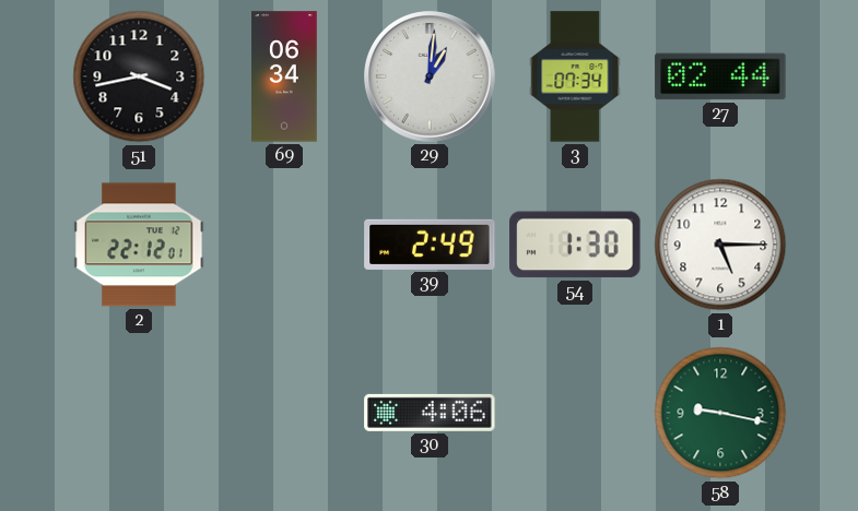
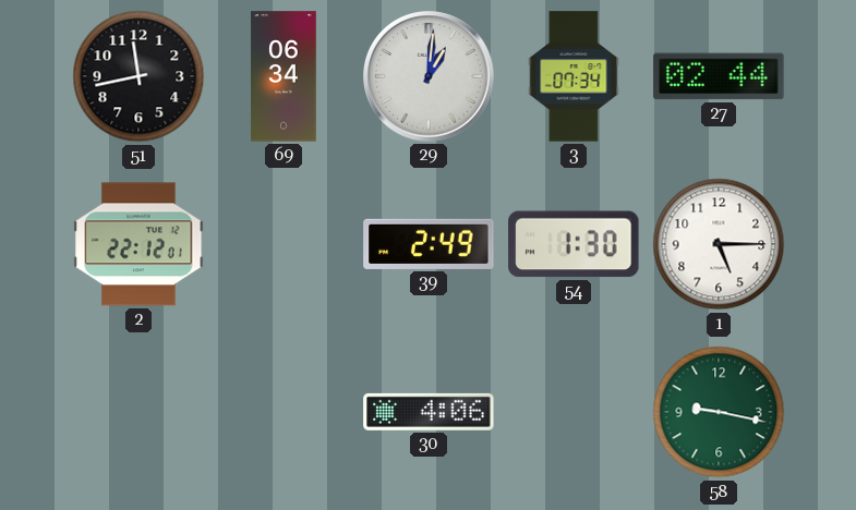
51: 3:43 -> 11:43 (138, 76)
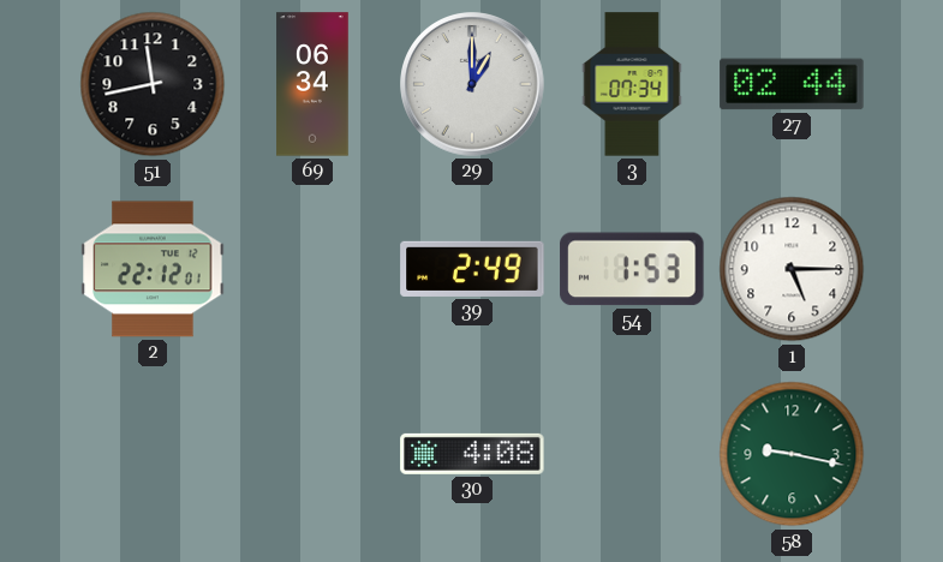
29: 1:01 -> 1:00 (472, 84)
54: 1:30 -> 1:53 (632, 269)
30: 4:06 -> 4:08 (472, 454)
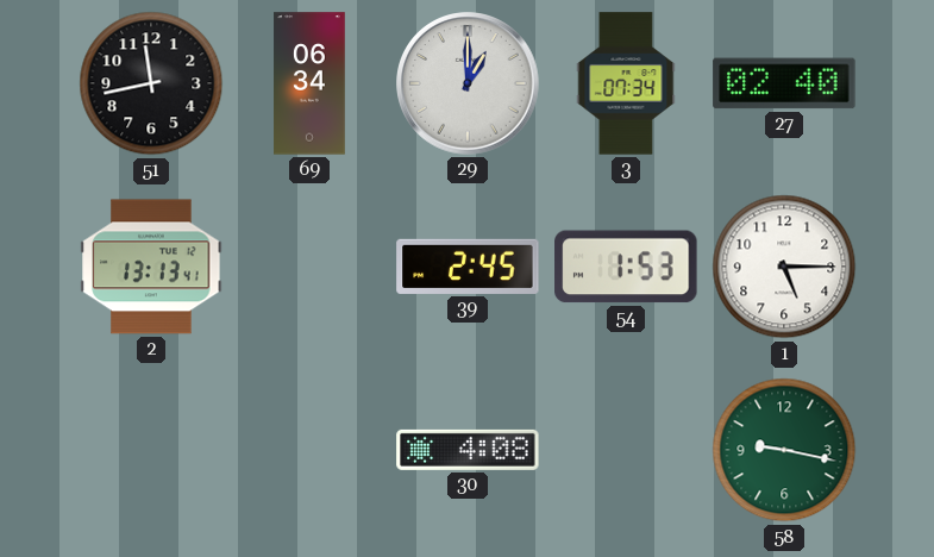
27: 02:44 -> 02:40 (784, 83)
2: 22:12 -> 13:13 (151, 267)
39: 2:49 -> 2:45 (468, 267)
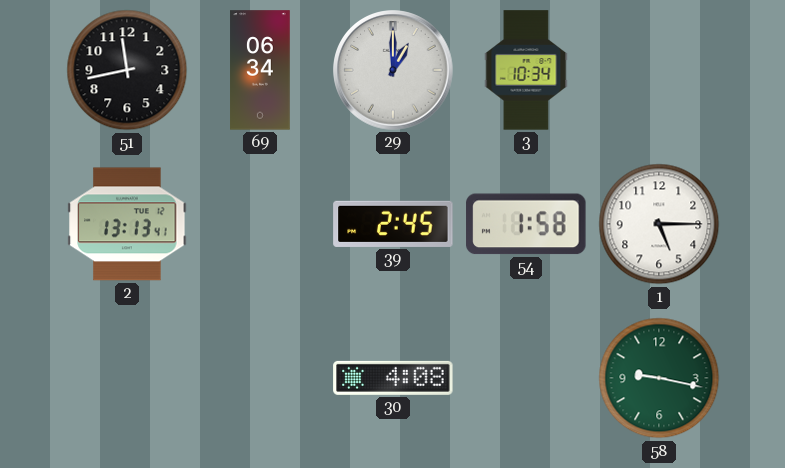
3: 07:34 -> 10:34 (526, 70)
27: 02:40 -> none (784, 83)
54: 1:53 -> 1:58 (526, 224)
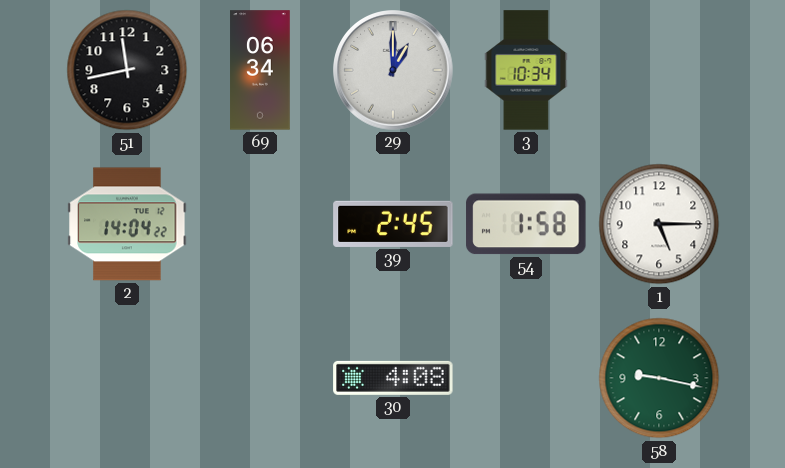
2: 13:13 -> 14:04 (127, 224)
